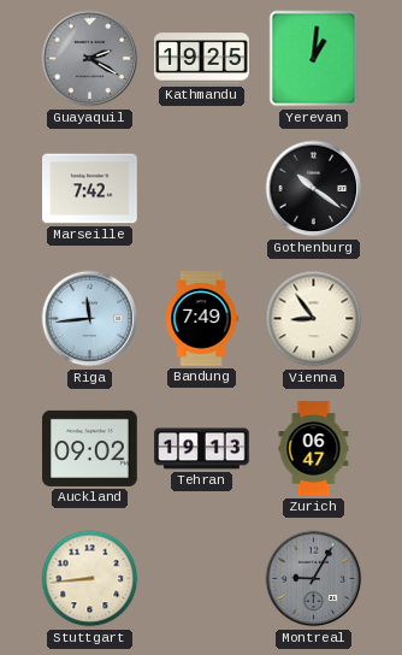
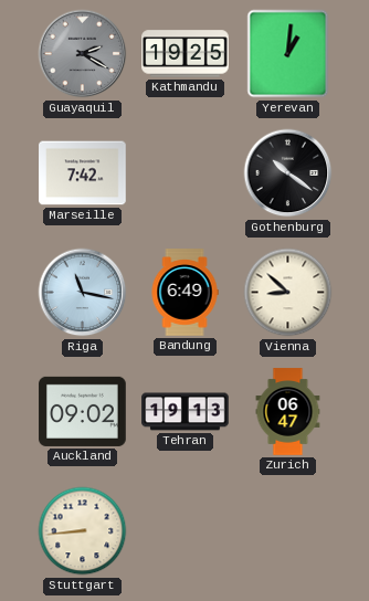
Riga: 11:44 -> 11:17 (83, 293)
Bandung: 7:49 -> 6:49 (184, 293)
Vienna: 8:54 -> 8:52 (288, 293)
Montreal: 9:05 -> none (314, 579)
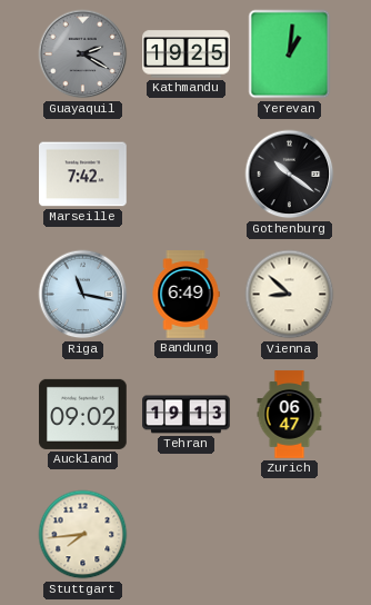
Stuttgart: 8:44 -> 7:44 (83, 535)
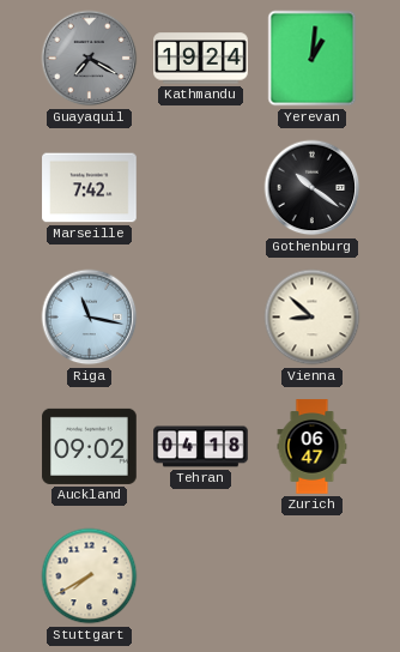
Guayaquil: 2:20 -> 7:20 (90, 59)
Kathmandu: 19:25 -> 19:24 (201, 59)
Bandung: 6:49 -> none (185, 295)
Tehran: 19:13 -> 04:18 (201, 447)
Stuttgart: 7:44 -> 7:40 (90, 576)
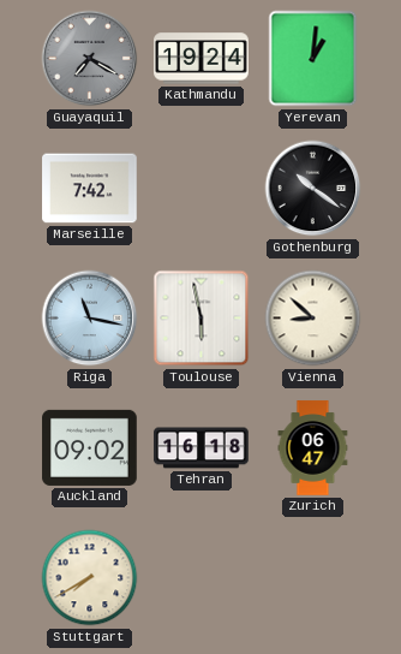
Toulouse: none -> 5:58 (202, 319)
Tehran: 04:18 -> 16:18 (202, 448)
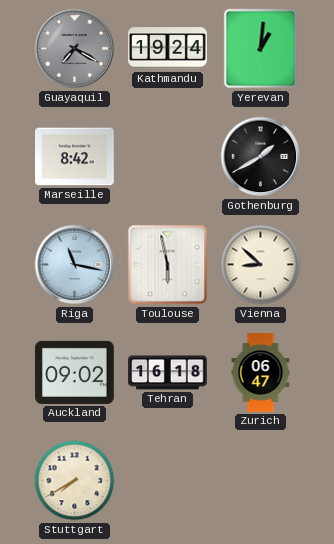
Marseille: 7:42 -> 8:42 (75, 157)
Gothenburg: 10:21 -> 1:40 (261, 157)
